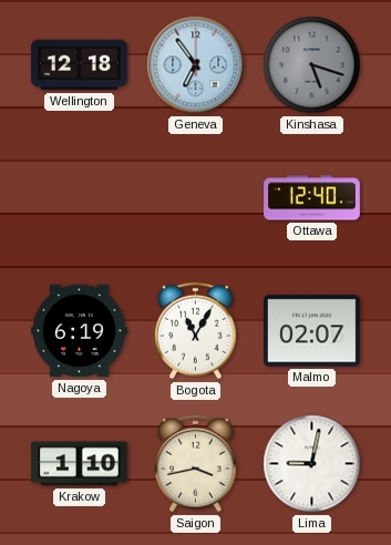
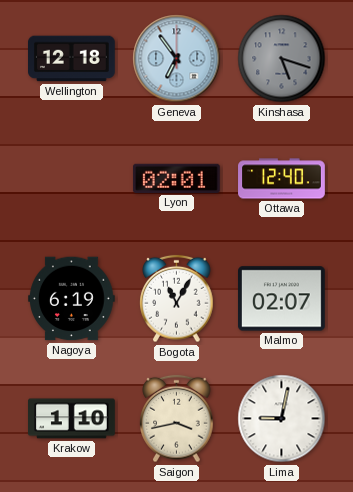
Lyon: none -> 02:01 (176, 178)
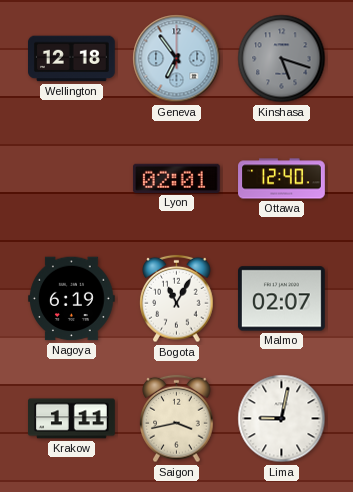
Krakow: 1:10 -> 1:11 (72, 419)
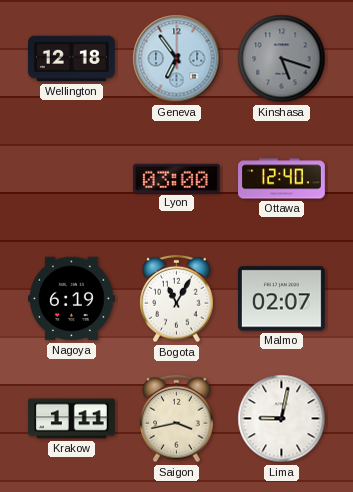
Lyon: 02:01 -> 03:00 (176, 178)
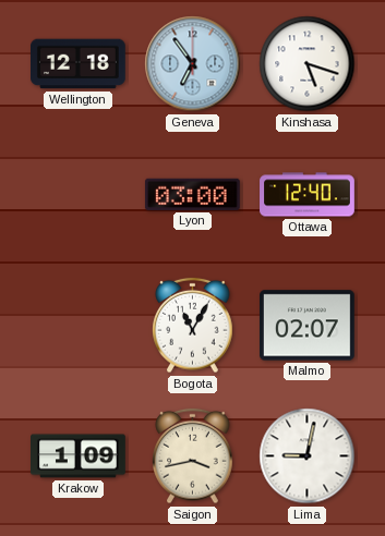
Kinshasa dial: grey -> white (308, 64)
Nagoya: 6:19 -> none (72, 299)
Krakow: 1:11 -> 1:09 (79, 456)
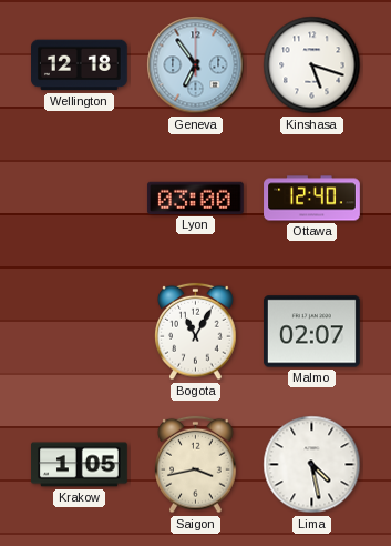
Krakow: 1:09 -> 1:05 (80, 465)
Lima: 9:02 -> 4:28 (312, 465)
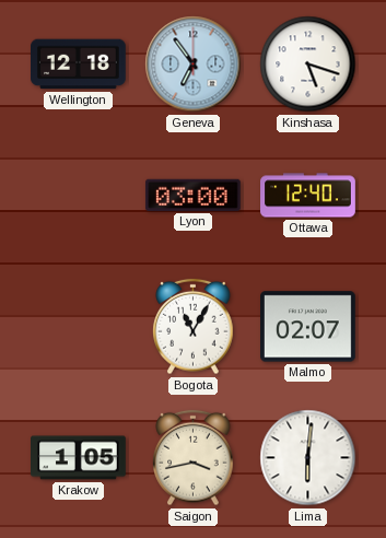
Lima: 4:28 -> 6:01 (308, 458)
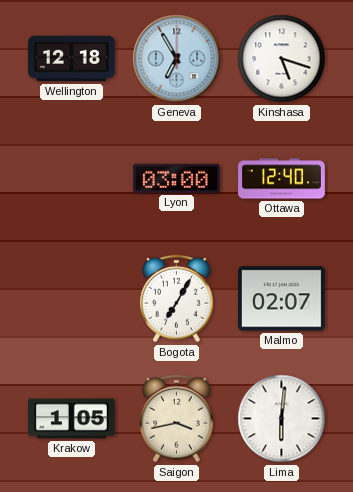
Geneva: 6:54 -> 6:55 (177, 59)
Bogota: 11:05 -> 7:05 (177, 299)
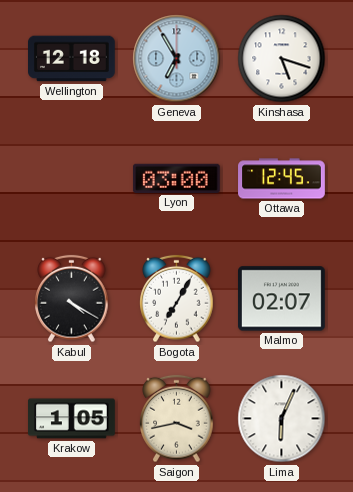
Ottawa: 12:40 -> 12:45 (282, 179)
Kabul: none -> 4:20 (72, 299)
Lima: 6:01 -> 6:04 (282, 419)
